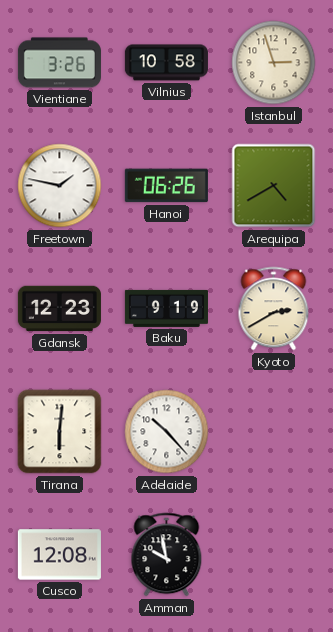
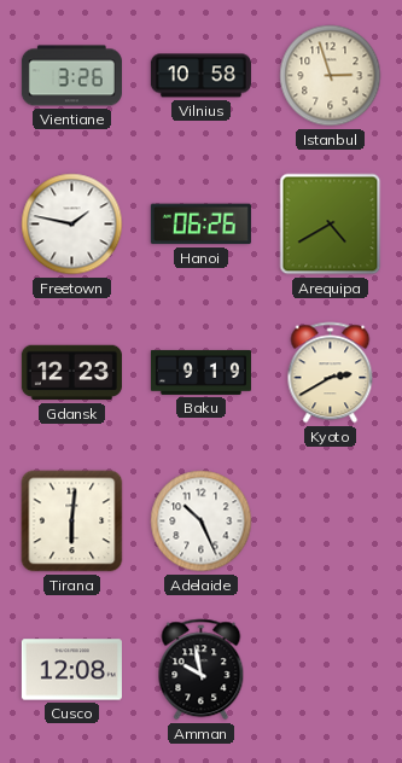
Adelaide: 10:23 -> 10:26 (202, 522)
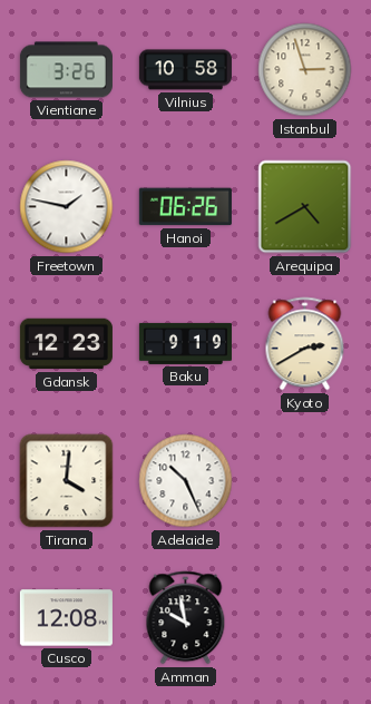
Tirana: 6:01 -> 4:01 (67, 481)
